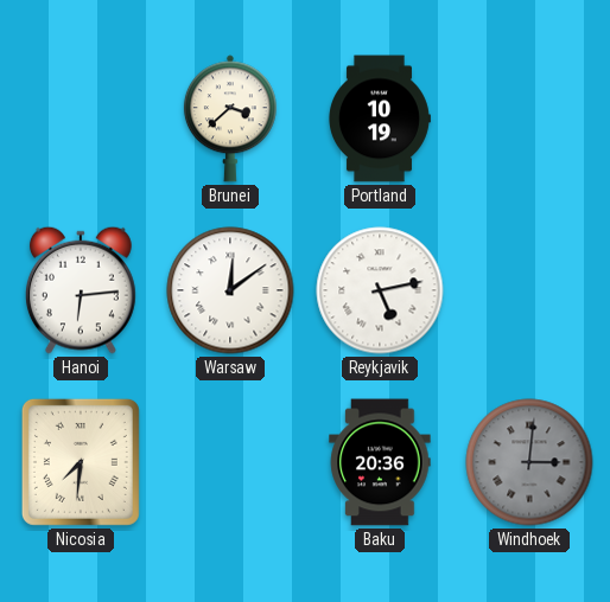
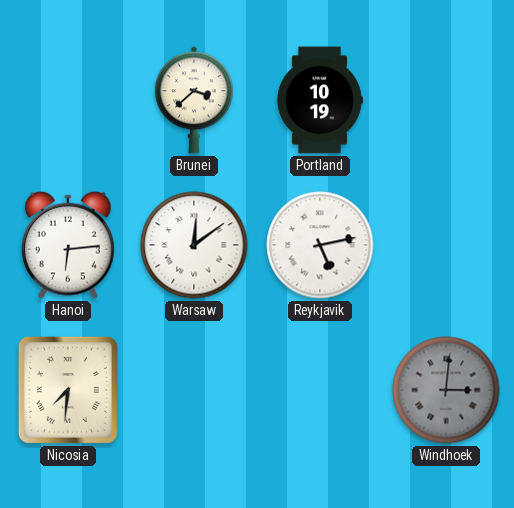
Baku: 20:36 -> none (380, 462)
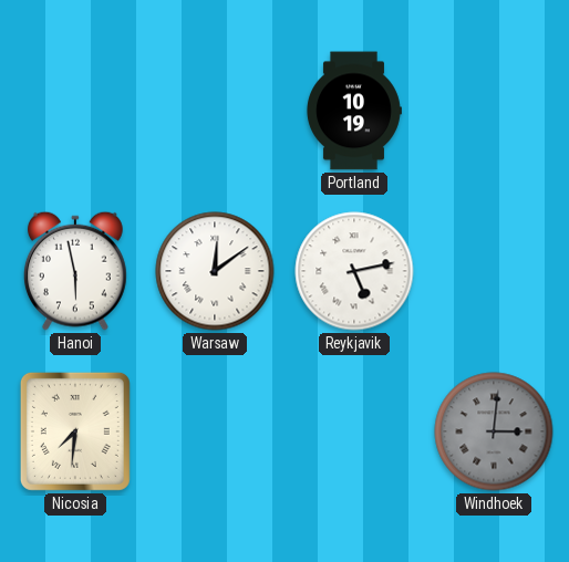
Brunei: 3:38 -> none (194, 100)
Hanoi: 6:14 -> 5:58 (75, 271)
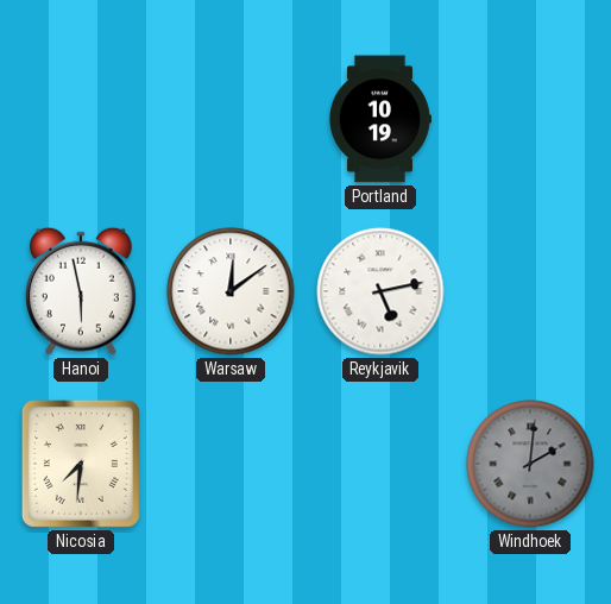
Windhoek: 3:01 -> 2:01 (530, 464)
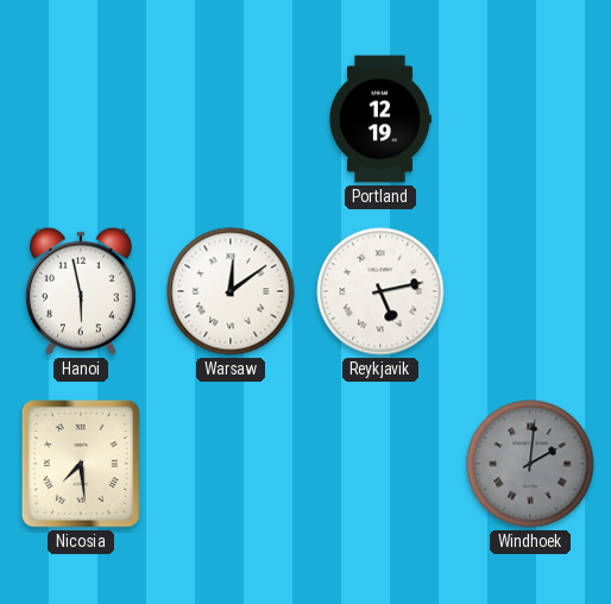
Portland: 10:19 -> 12:19 (380, 119)
Nicosia: 7:31 -> 7:29 (81, 464)
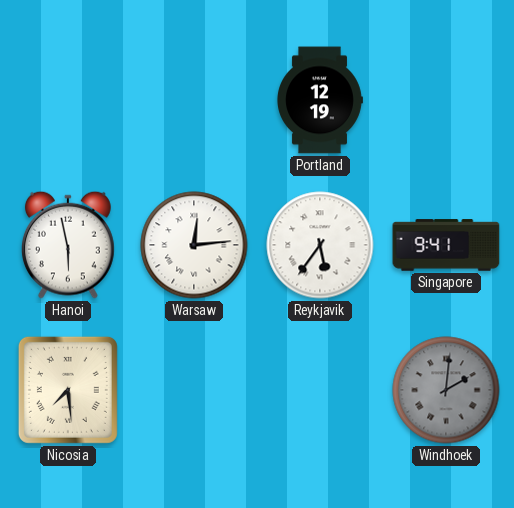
Warsaw: 12:09 -> 12:14 (194, 245)
Reykjavik: 5:13 -> 5:36 (320, 245)
Singapore: none -> 9:41 (446, 245)
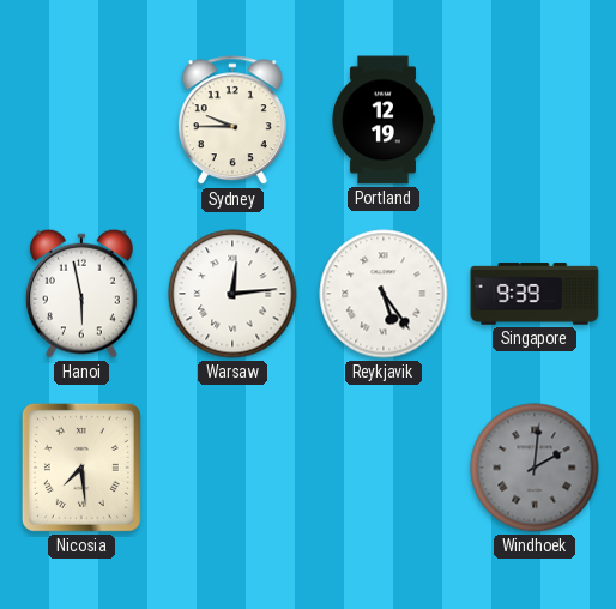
Sydney: none -> 9:45 (232, 121)
Reykjavik: 5:36 -> 5:24 (384, 294)
Singapore: 9:41 -> 9:39 (535, 294)
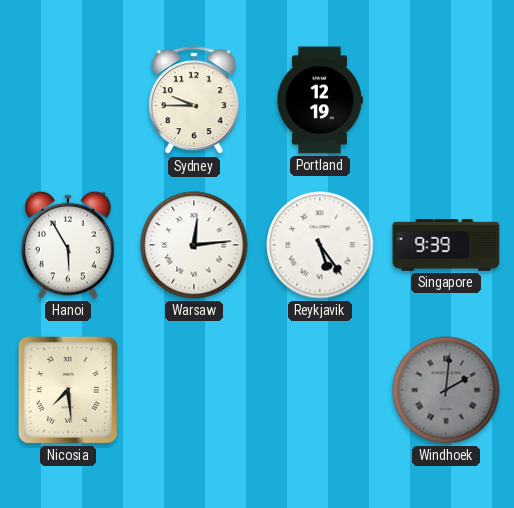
Hanoi: 5:58 -> 5:55 (68, 245)
